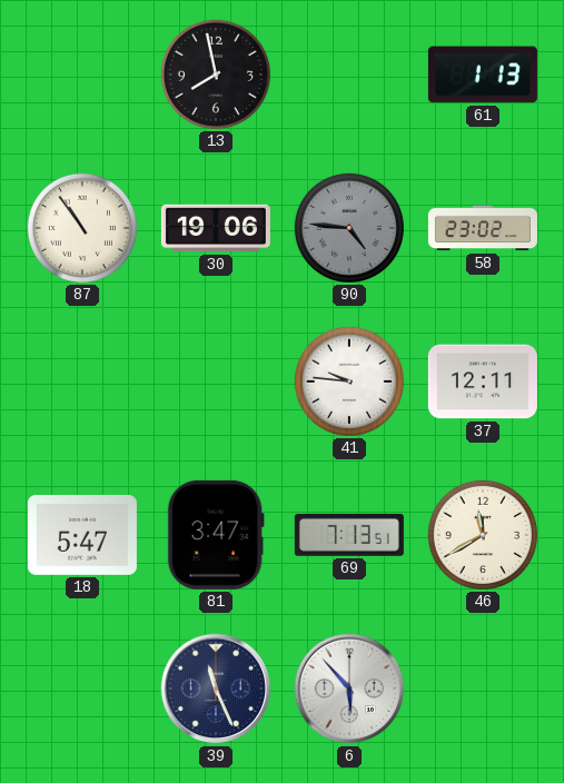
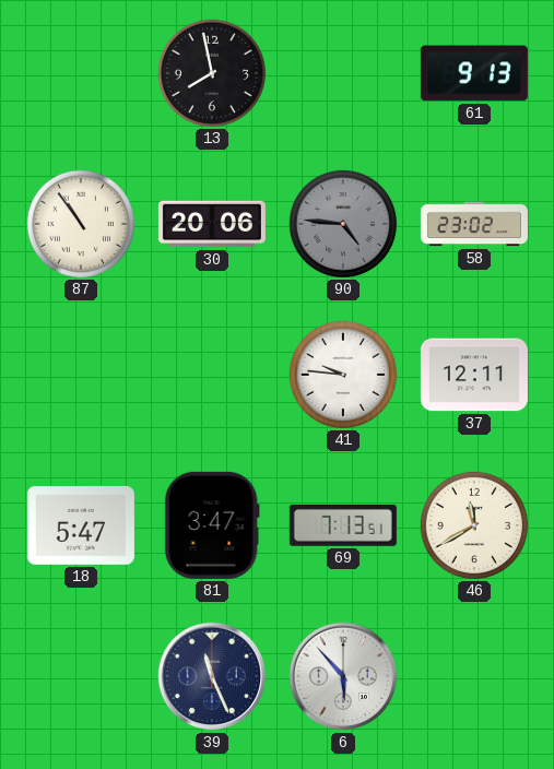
61: 1:13 -> 9:13 (474, 73)
30: 19:06 -> 20:06 (212, 224)
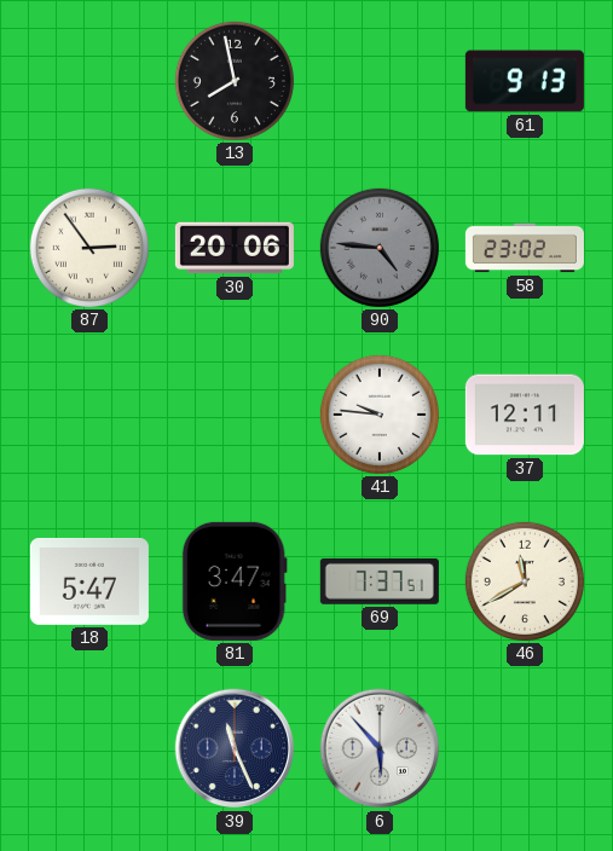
87: 10:54 -> 2:54 (89, 248)
69: 7:13 -> 7:37 (380, 581)
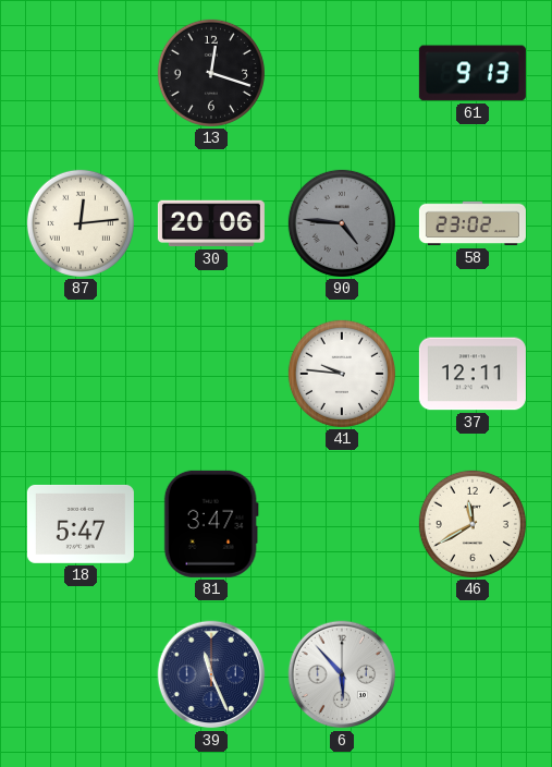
13: 7:58 -> 12:18 (211, 73)
87: 2:54 -> 12:14 (81, 223)
69: 7:37 -> none (380, 581)
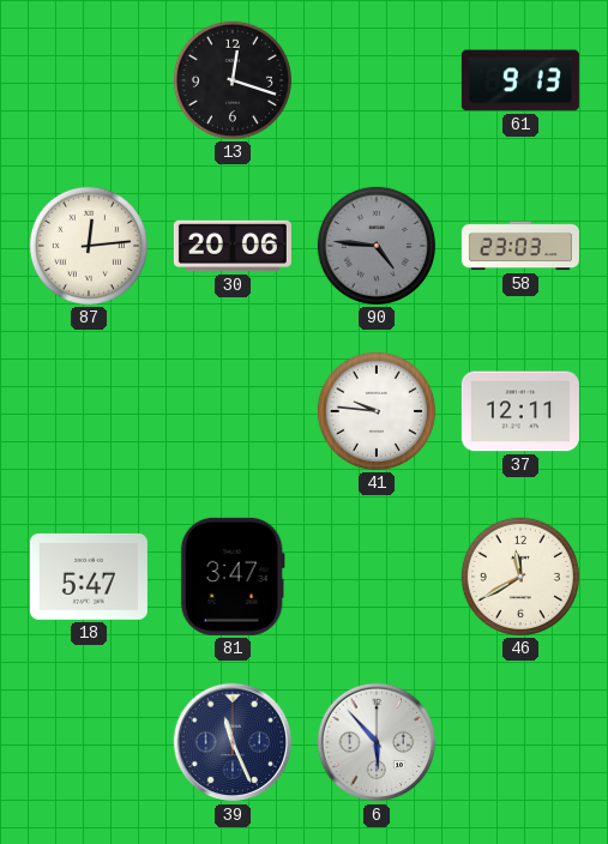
58: 23:02 -> 23:03 (520, 246)
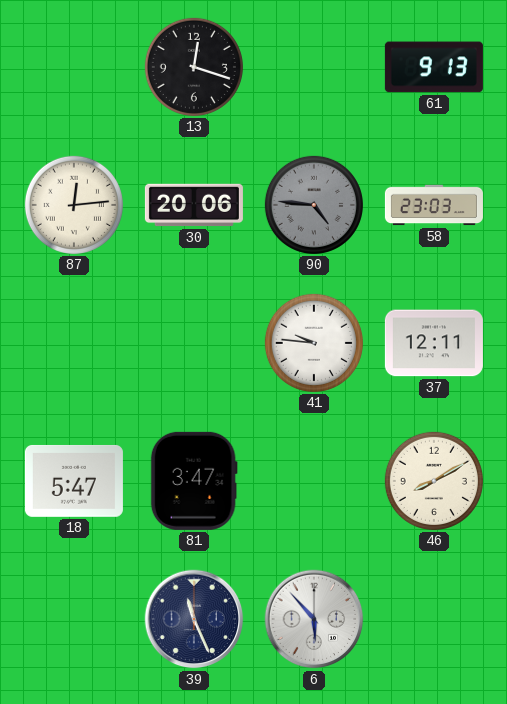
46: 11:40 -> 8:10 (434, 481)
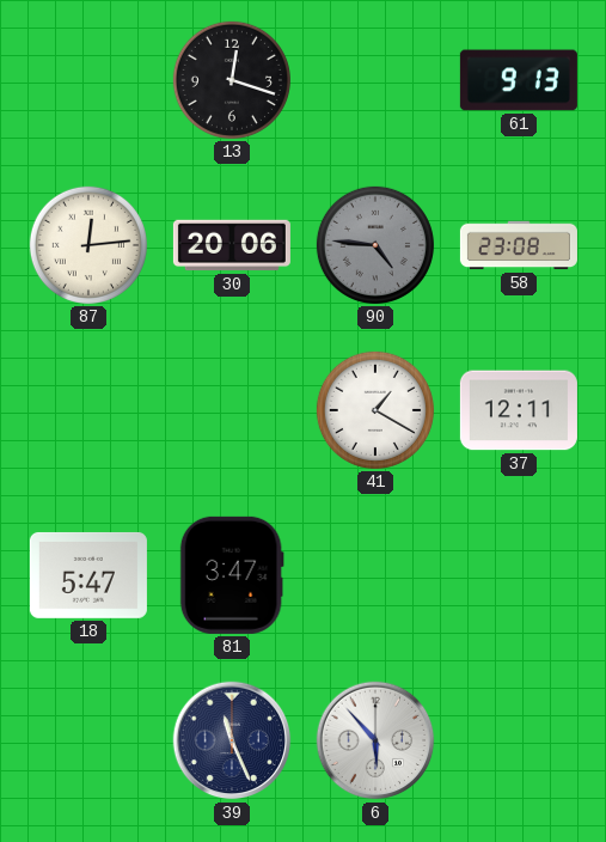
58: 23:03 -> 23:08 (519, 245)
41: 9:46 -> 1:20 (375, 410)
46: 8:10 -> none (434, 481)
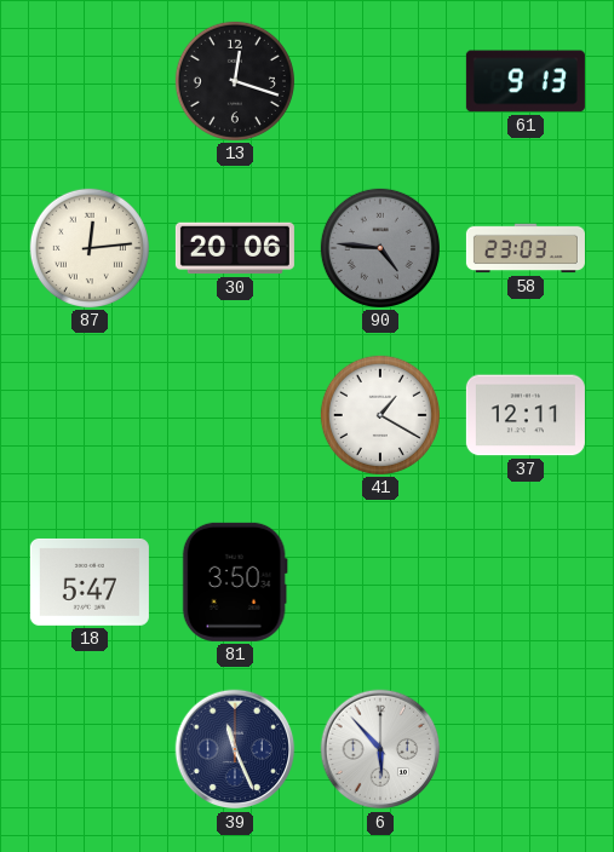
58: 23:08 -> 23:03 (526, 248)
81: 3:47 -> 3:50 (235, 582)
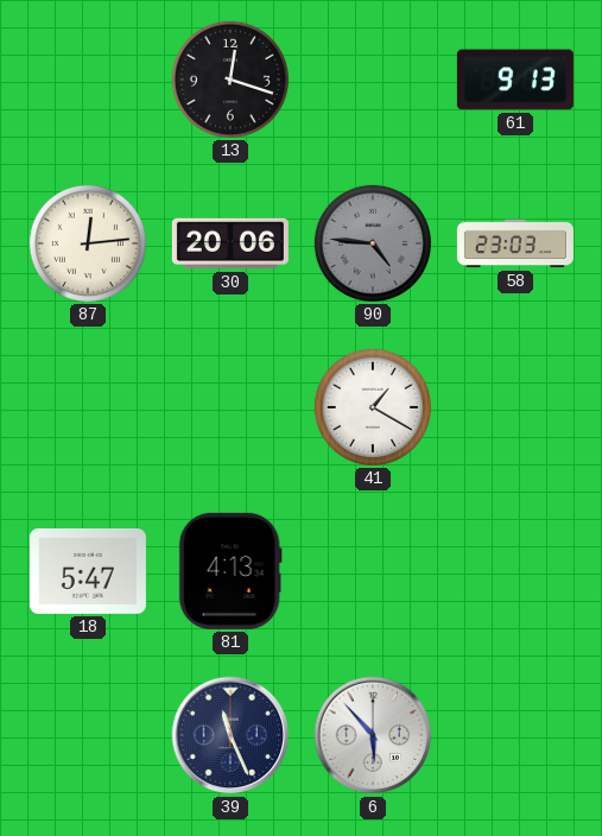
37: 12:11 -> none (526, 415)
81: 3:50 -> 4:13 (230, 571)
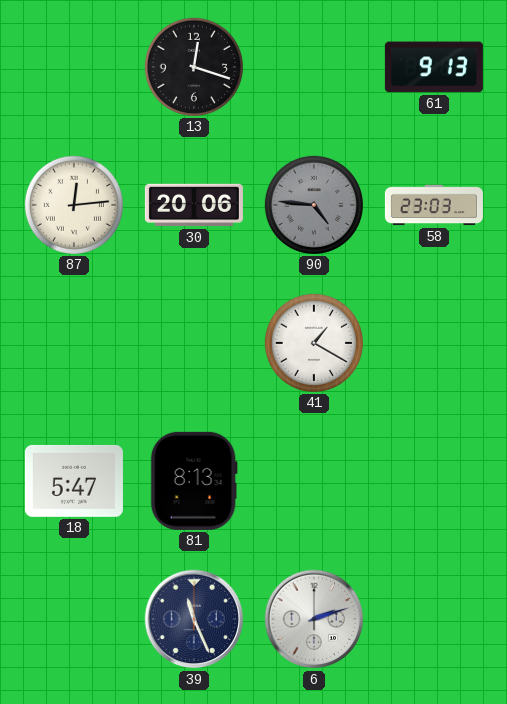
81: 4:13 -> 8:13 (194, 481)
6: 5:53 -> 2:12 (314, 619)
